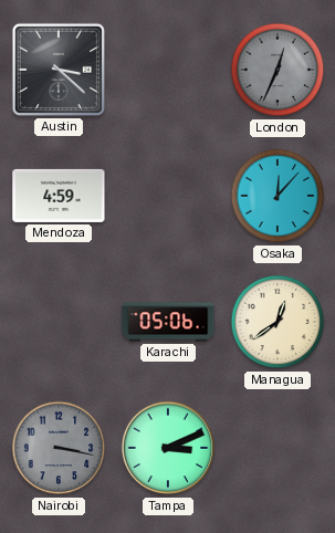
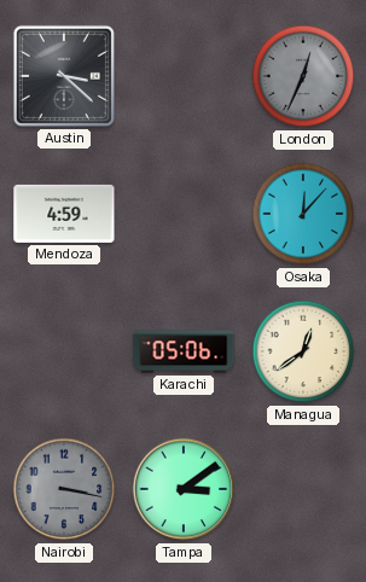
Tampa: 3:11 -> 3:09 (184, 489)
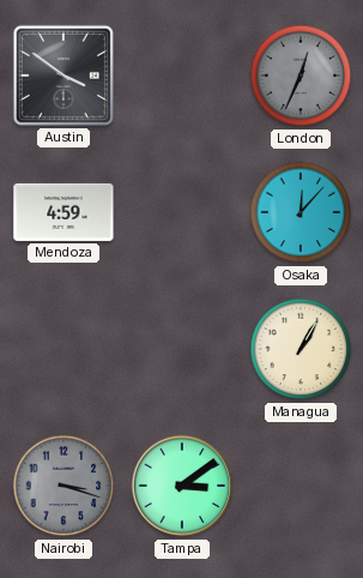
Austin: 3:22 -> 3:51 (63, 76)
Karachi: 05:06 -> none (184, 351)
Managua: 12:39 -> 1:05 (301, 349)
Nairobi: 3:17 -> 3:18 (63, 486)
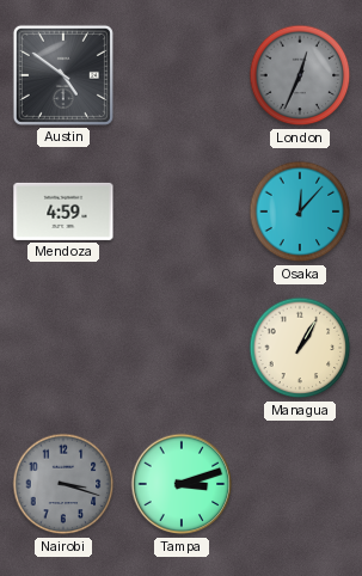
Austin: 3:51 -> 4:51 (63, 75)
Tampa: 3:09 -> 3:12 (182, 484)
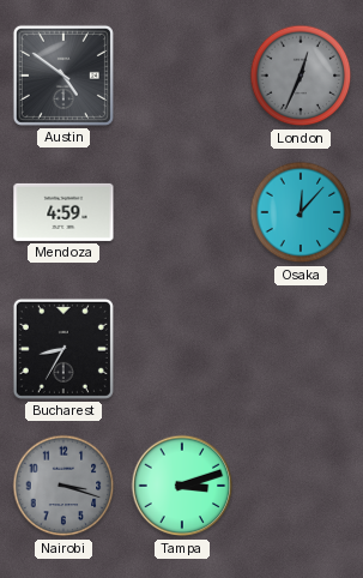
Bucharest: none -> 8:35 (63, 349)
Managua: 1:05 -> none (300, 348)
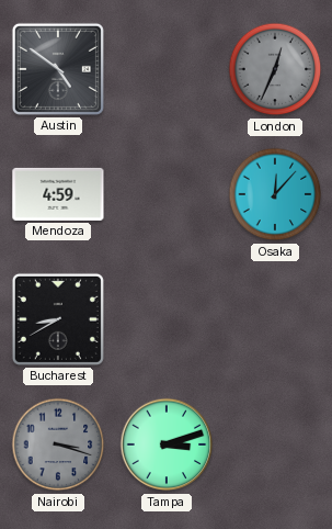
Bucharest: 8:35 -> 8:40 (58, 319)
